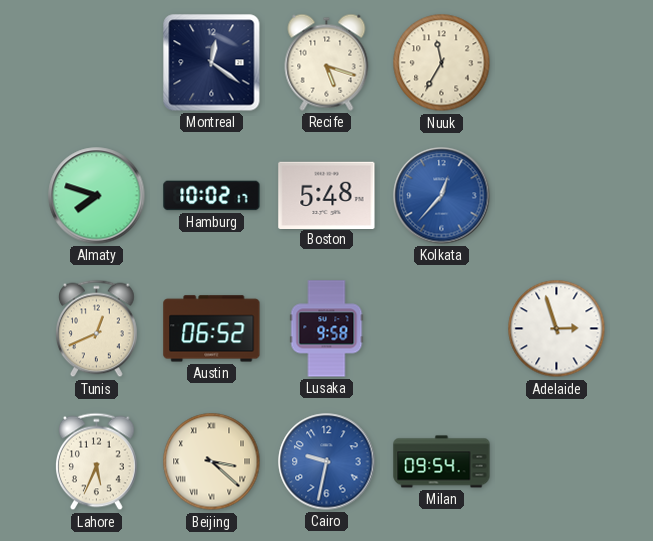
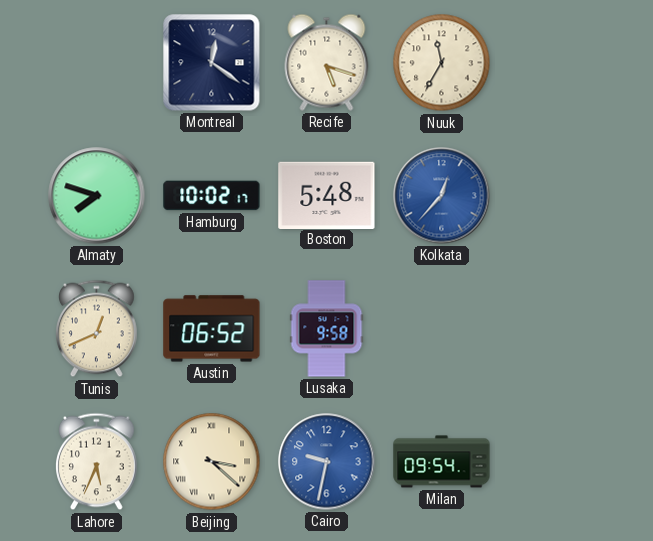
Adelaide: 2:57 -> none (557, 329)
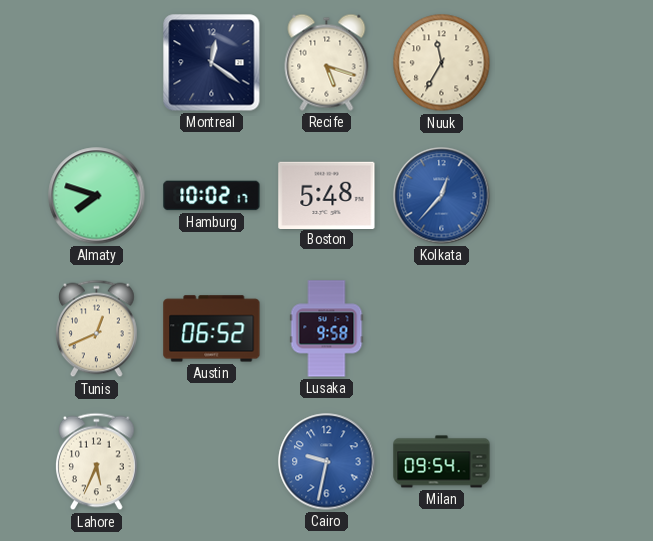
Beijing: 3:22 -> none (212, 462)
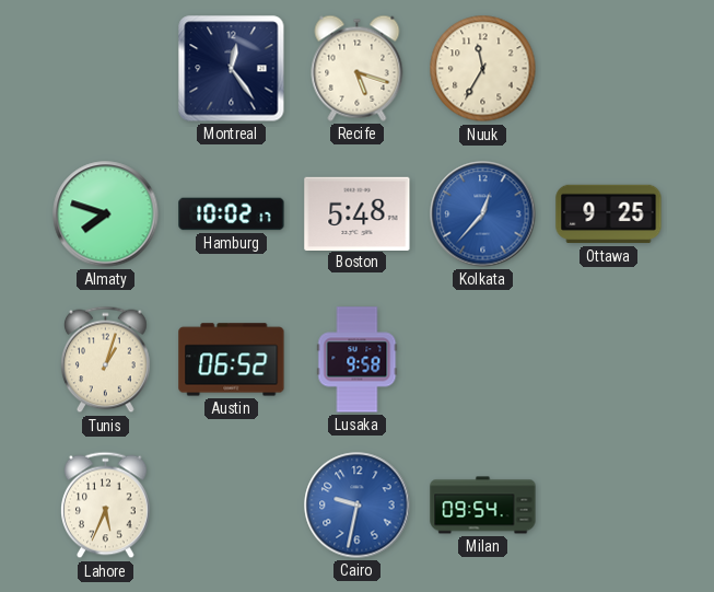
Montreal: 12:21 -> 12:24 (232, 69)
Ottawa: none -> 9:25 (609, 214)
Tunis: 12:41 -> 1:03 (106, 360)
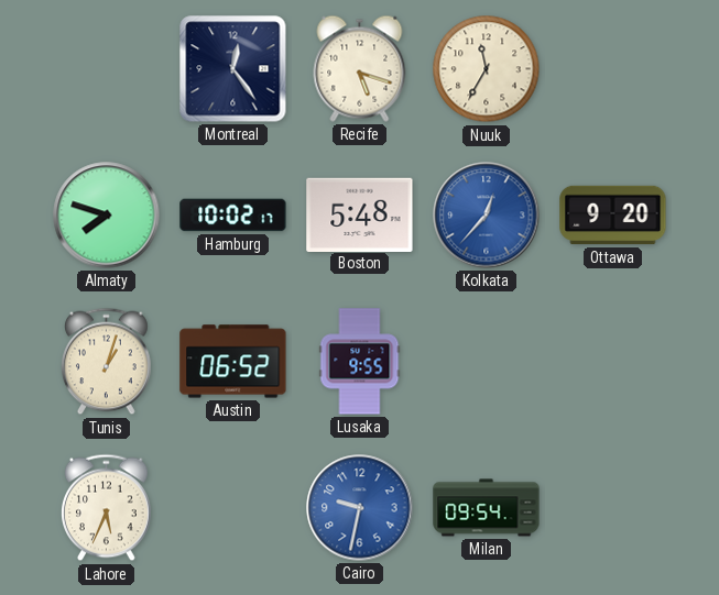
Ottawa: 9:25 -> 9:20 (613, 216)
Lusaka: 9:58 -> 9:55 (360, 362)
